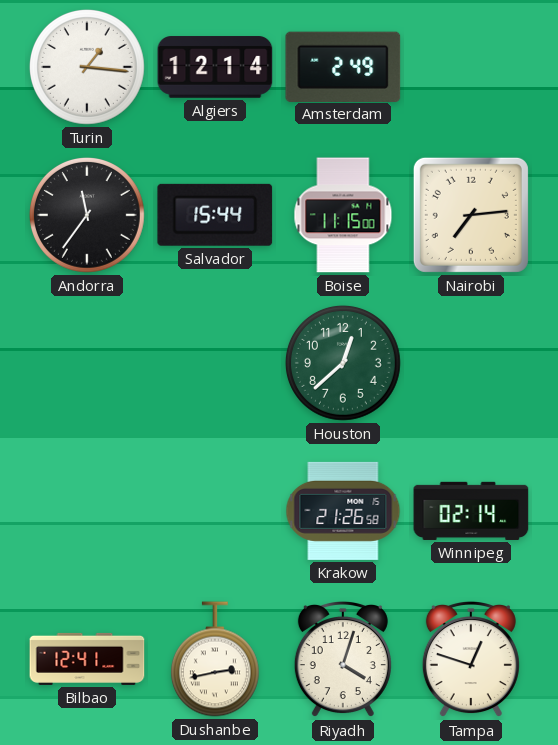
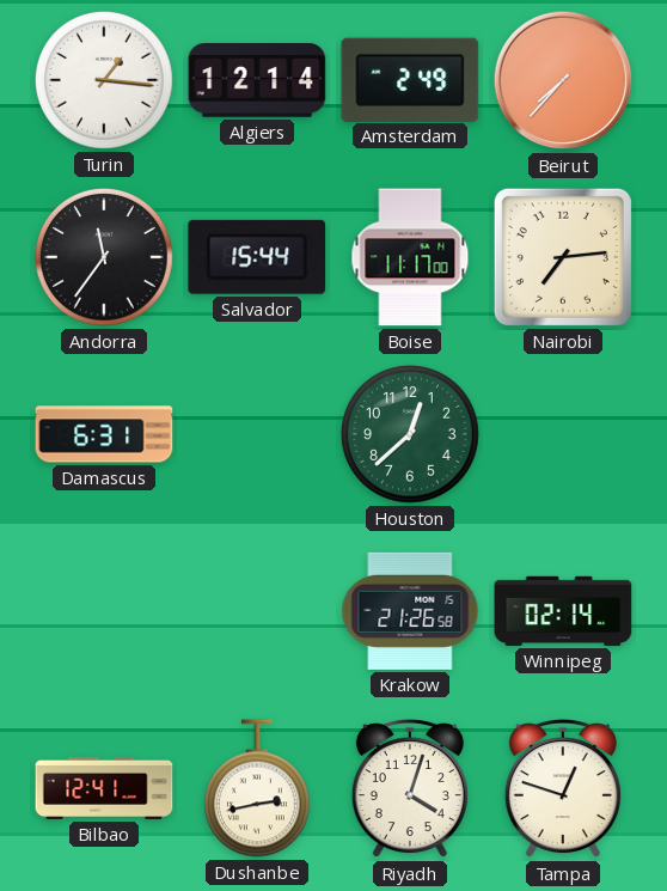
Beirut: none -> 7:37 (563, 80)
Boise: 11:15 -> 11:17 (410, 257)
Damascus: none -> 6:31 (104, 434)
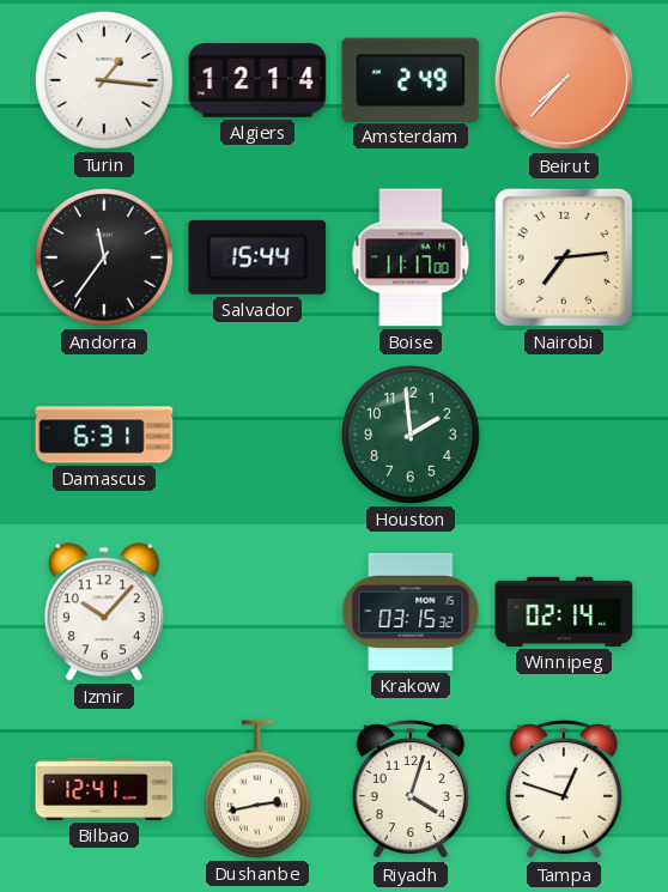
Houston: 12:38 -> 1:59 (411, 435)
Izmir: none -> 10:07 (104, 612)
Krakow: 21:26 -> 03:15 (411, 612)
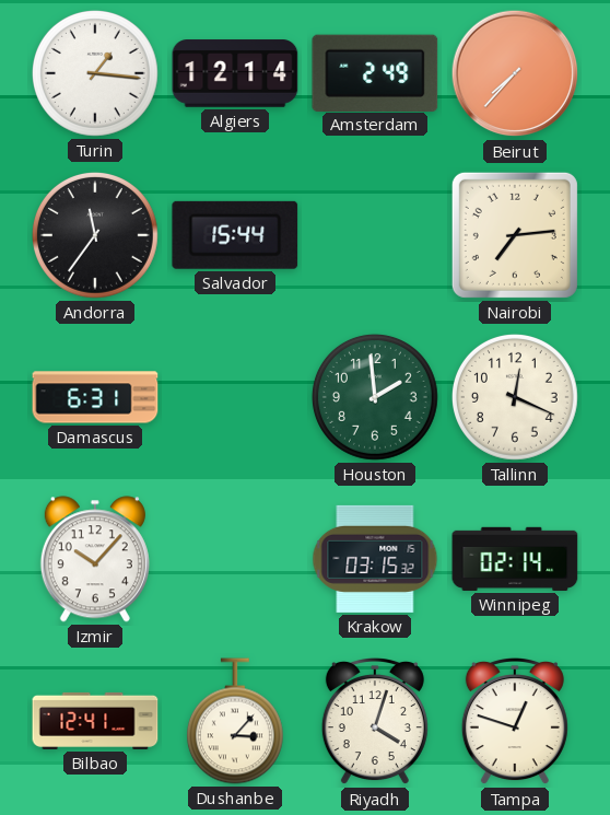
Boise: 11:17 -> none (411, 257)
Tallinn: none -> 12:19 (515, 397)
Dushanbe: 2:43 -> 3:07 (235, 721)
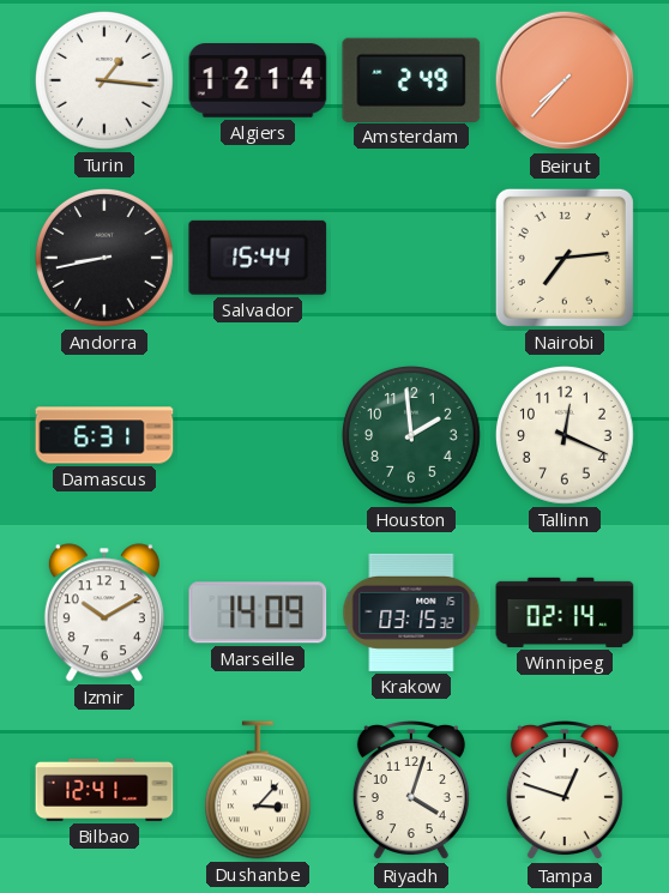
Andorra: 11:36 -> 8:43 (104, 258)
Izmir: 10:07 -> 10:10 (104, 613)
Marseille: none -> 14:09 (258, 613)
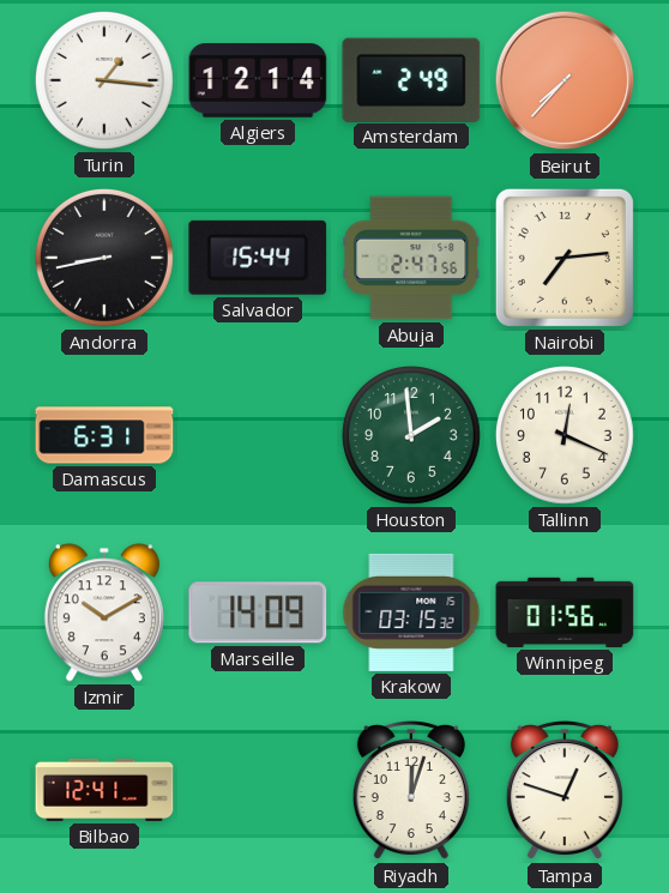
Abuja: none -> 2:47 (411, 258)
Winnipeg: 02:14 -> 01:56 (565, 613)
Dushanbe: 3:07 -> none (258, 790)
Riyadh: 4:03 -> 12:03 (411, 791)
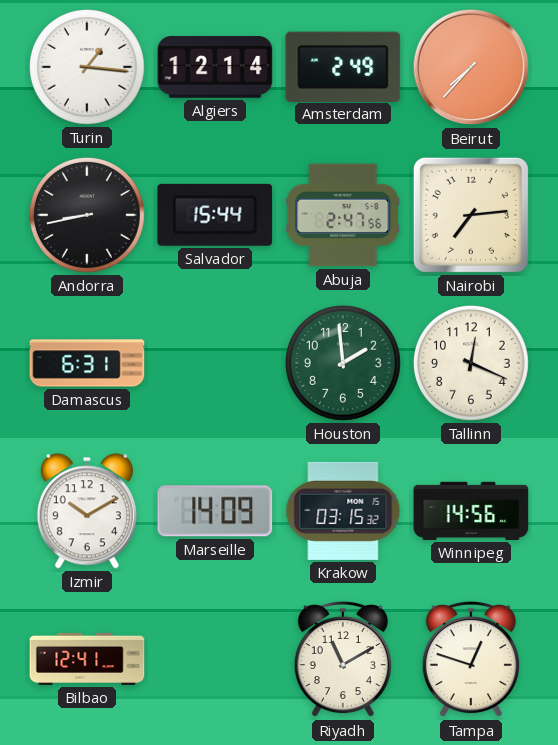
Winnipeg: 01:56 -> 14:56 (471, 511)
Riyadh: 12:03 -> 11:10 (343, 660)
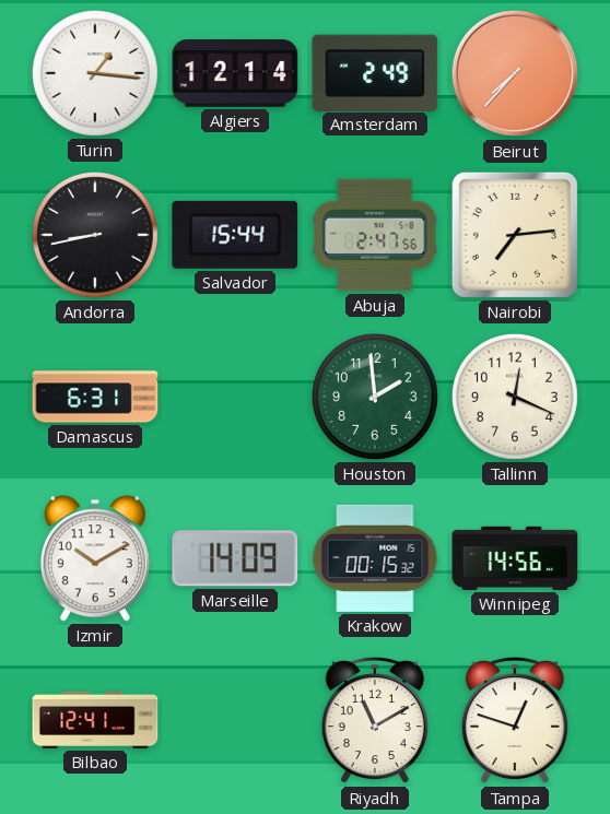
Krakow: 03:15 -> 00:15 (375, 558)
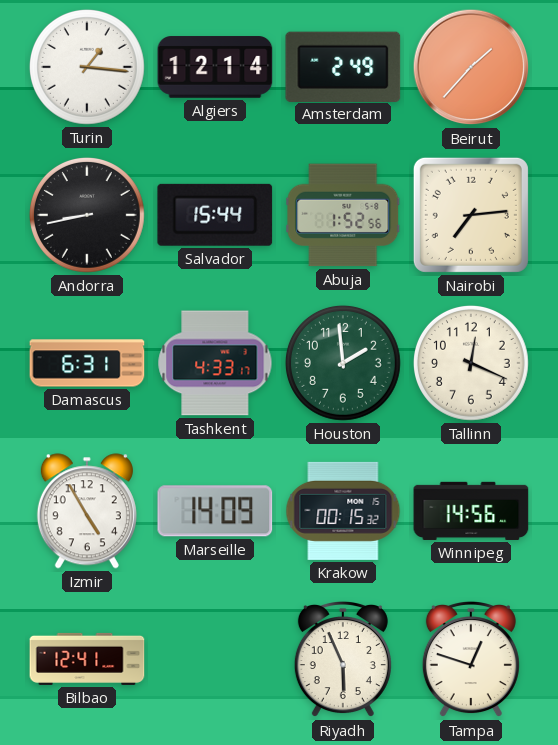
Beirut: 7:37 -> 1:37 (471, 67)
Abuja: 2:47 -> 1:52 (343, 215)
Tashkent: none -> 4:33 (215, 363)
Izmir: 10:10 -> 4:55 (87, 511)
Riyadh: 11:10 -> 5:56 (343, 660)
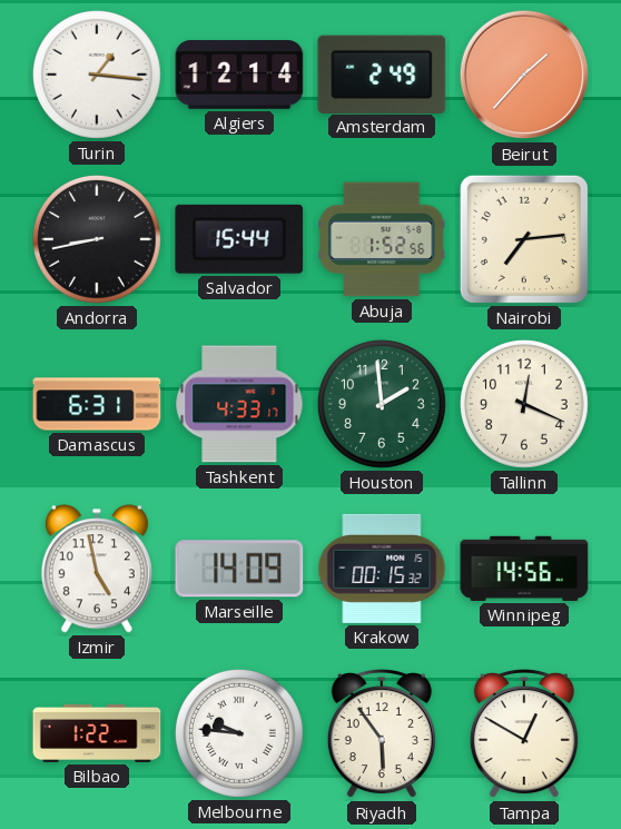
Izmir: 4:55 -> 4:58 (97, 569)
Bilbao: 12:41 -> 1:22 (97, 733)
Melbourne: none -> 9:46 (239, 733)
Riyadh: 5:56 -> 5:54 (382, 734)
Tampa: 12:48 -> 12:50 (524, 734)
